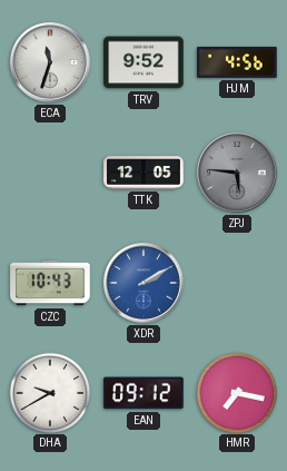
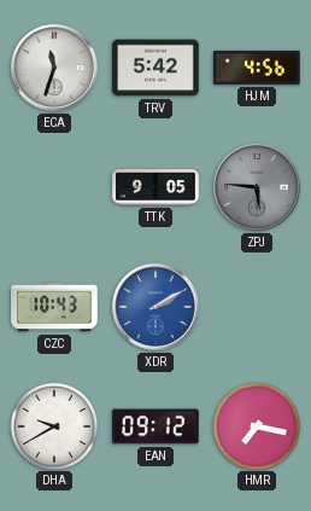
TRV: 9:52 -> 5:42 (155, 68)
TTK: 12:05 -> 9:05 (155, 187)
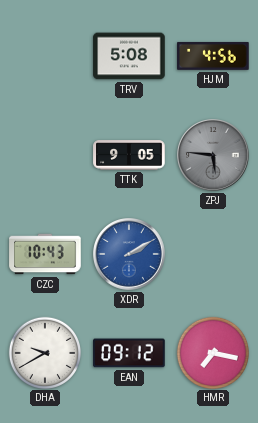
ECA: 11:33 -> none (54, 68)
TRV: 5:42 -> 5:08 (129, 56)
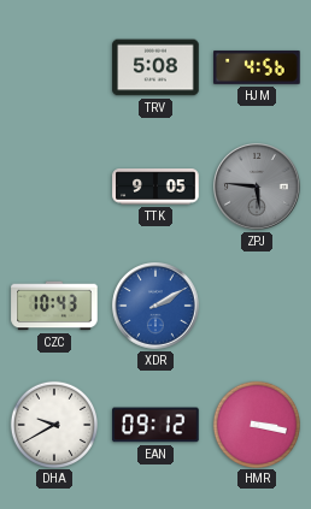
HMR: 7:17 -> 3:17 (256, 424)
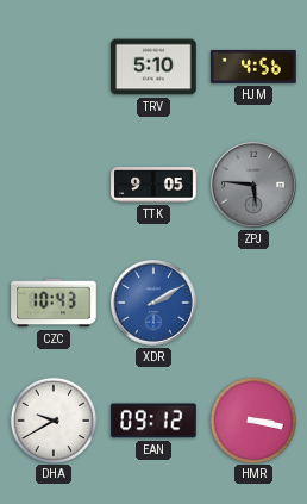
TRV: 5:08 -> 5:10 (153, 67)
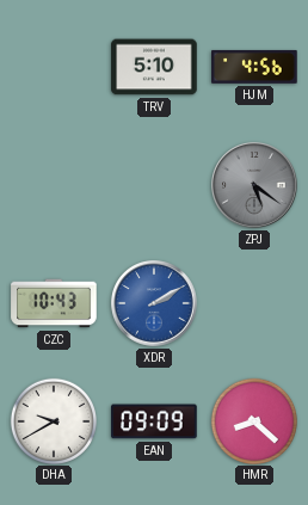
TTK: 9:05 -> none (153, 185)
ZPJ: 5:46 -> 5:21 (254, 185)
EAN: 09:12 -> 09:09 (154, 421)
HMR: 3:17 -> 8:22 (253, 420)
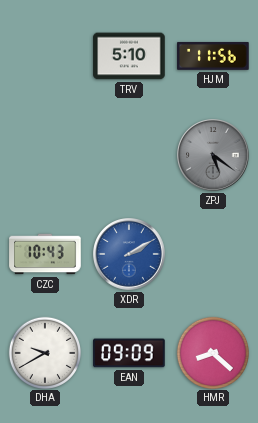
HJM: 4:56 -> 11:56 (213, 56)
